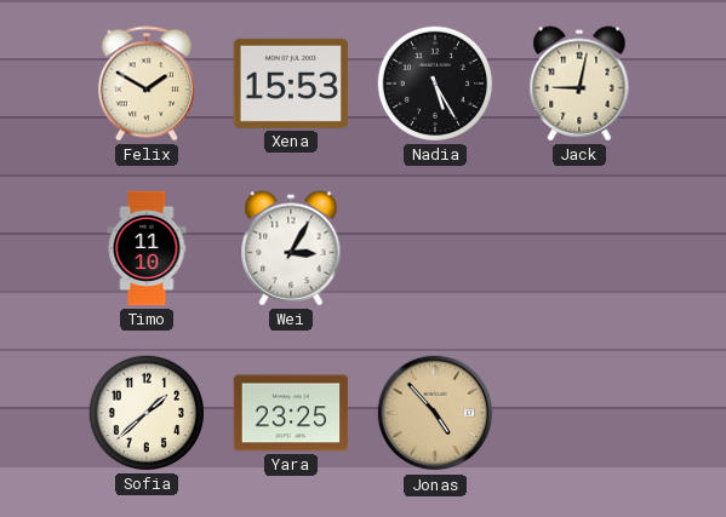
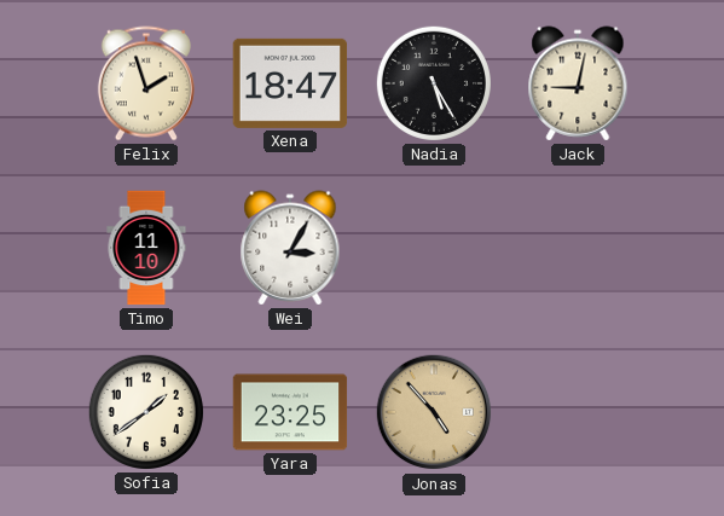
Felix: 1:50 -> 1:57 (146, 83)
Xena: 15:53 -> 18:47 (290, 83)
Sofia: 1:38 -> 1:39 (146, 412)
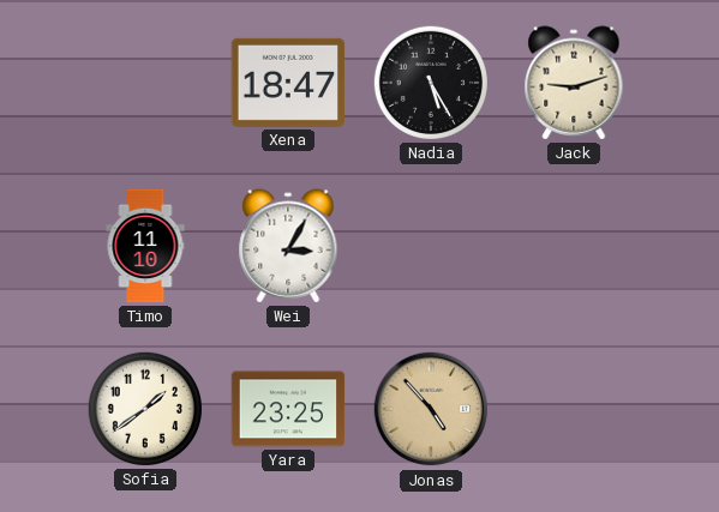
Felix: 1:57 -> none (146, 83)
Jack: 9:02 -> 9:12 (574, 83)
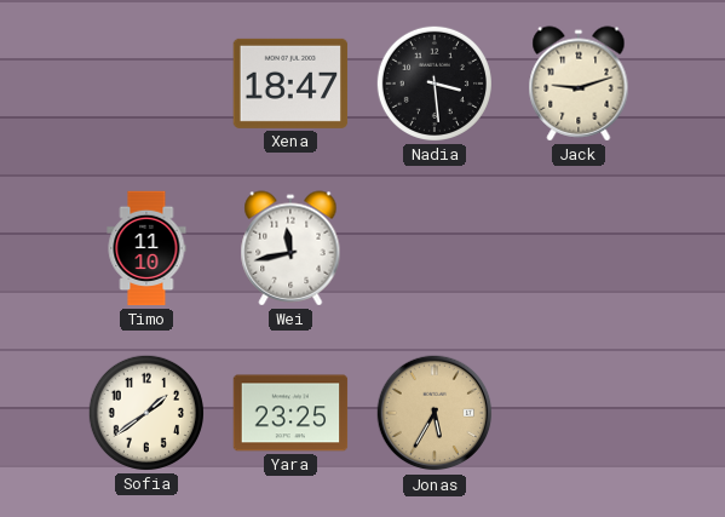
Nadia: 5:25 -> 3:29 (435, 84)
Wei: 3:05 -> 11:43 (290, 248)
Jonas: 4:53 -> 5:35 (435, 413)
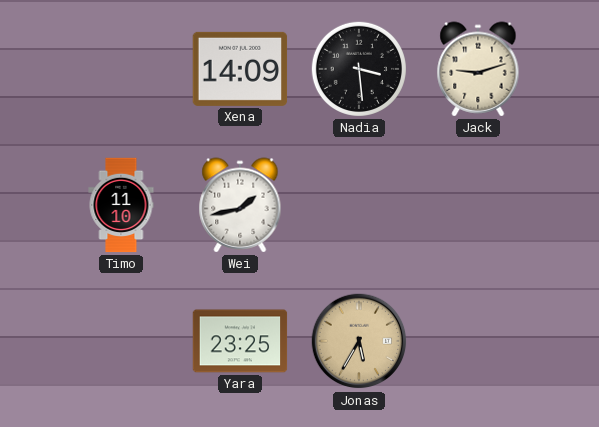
Xena: 18:47 -> 14:09 (240, 69)
Wei: 11:43 -> 1:43 (240, 205)
Sofia: 1:39 -> none (146, 413)
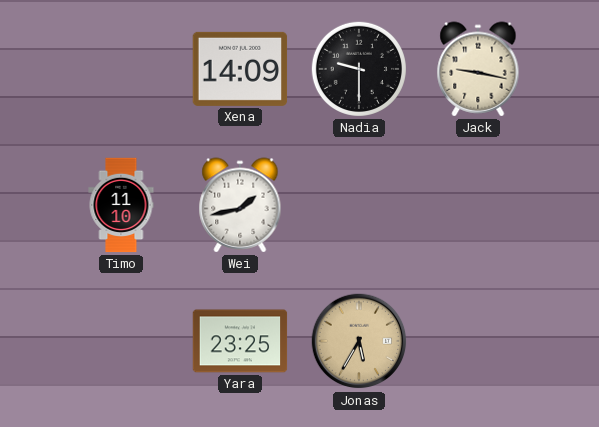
Nadia: 3:29 -> 9:30 (359, 69)
Jack: 9:12 -> 9:17 (478, 69)
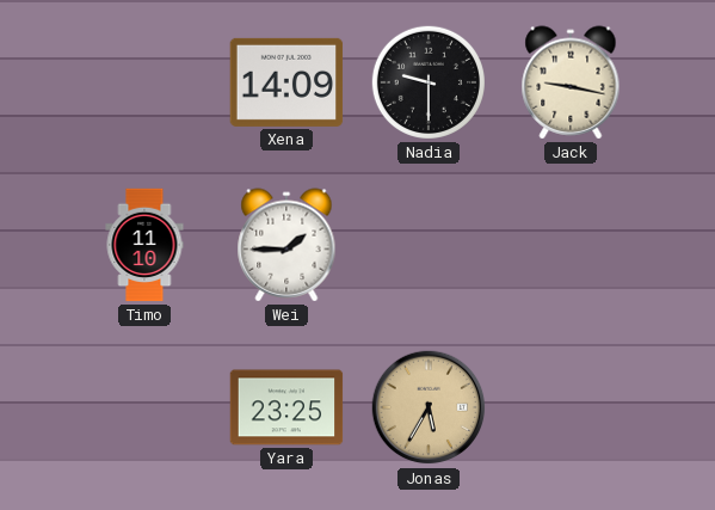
Wei: 1:43 -> 1:45 (286, 245)
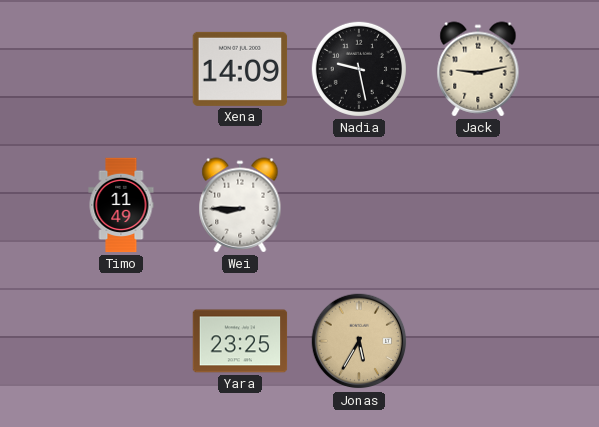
Nadia: 9:30 -> 9:28 (359, 69)
Jack: 9:17 -> 9:13 (478, 69)
Timo: 11:10 -> 11:49 (121, 205)
Wei: 1:45 -> 8:45 (240, 205)
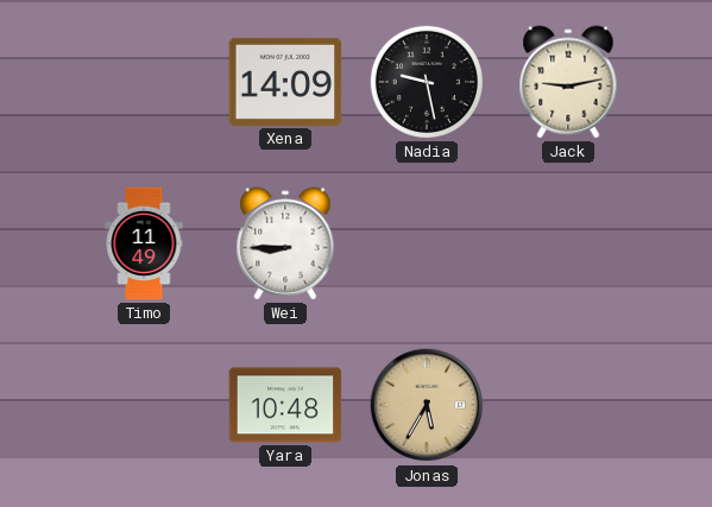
Yara: 23:25 -> 10:48 (285, 405)
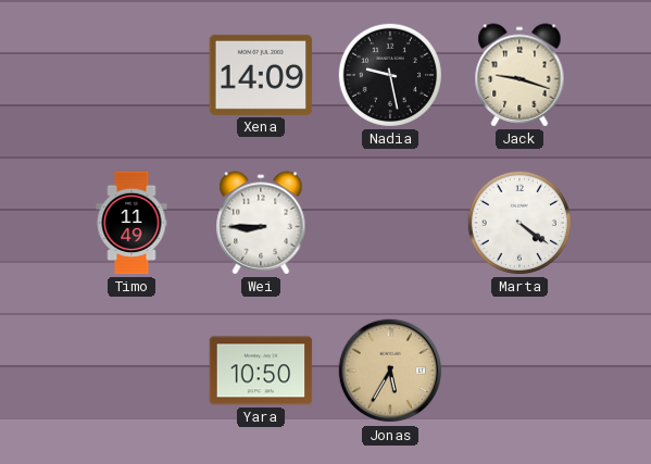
Jack: 9:13 -> 9:18 (519, 75)
Marta: none -> 4:21 (519, 223)
Yara: 10:48 -> 10:50 (261, 371)
